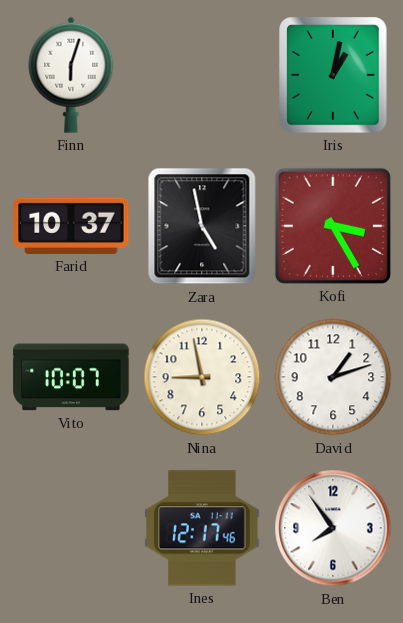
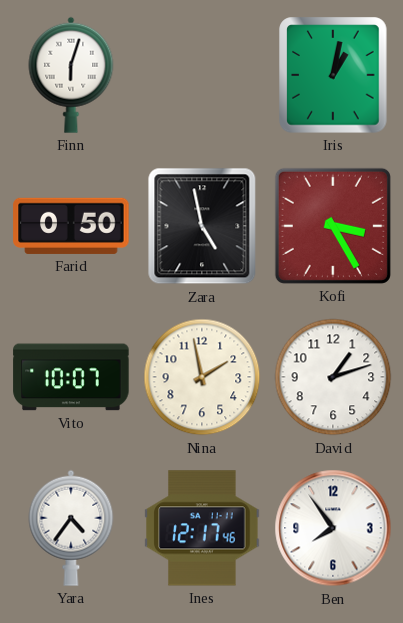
Farid: 10:37 -> 0:50 (71, 226)
Nina: 8:58 -> 1:58 (202, 377)
Yara: none -> 4:36 (71, 528)
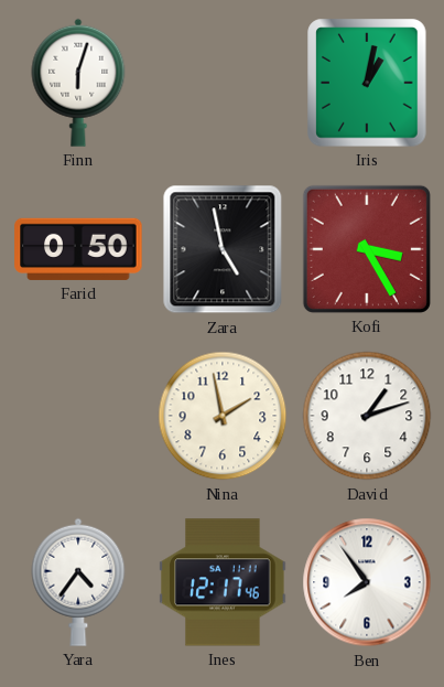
Vito: 10:07 -> none (71, 377)
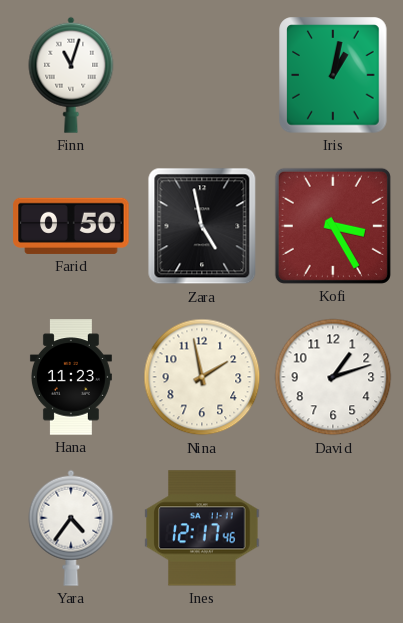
Finn: 6:03 -> 11:03 (71, 75)
Hana: none -> 11:23 (71, 377)
Ben: 7:54 -> none (367, 582)
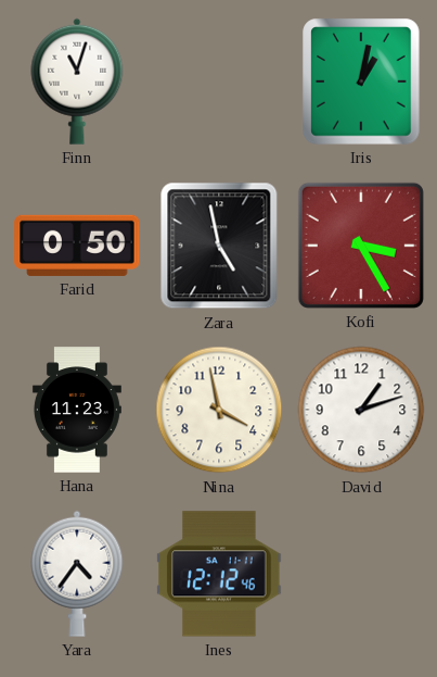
Nina: 1:58 -> 3:58 (219, 410)
Ines: 12:17 -> 12:12 (219, 574)
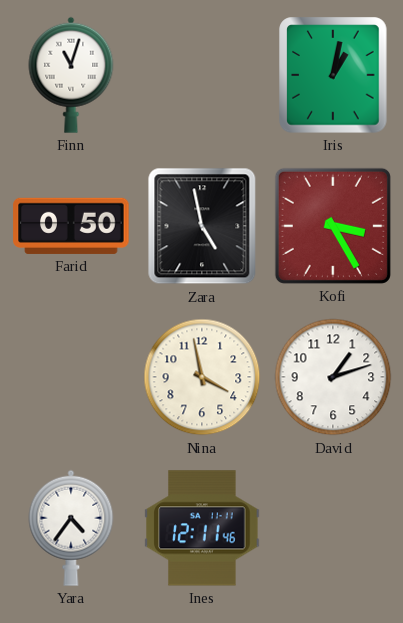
Hana: 11:23 -> none (77, 410)
Ines: 12:12 -> 12:11 (202, 528)
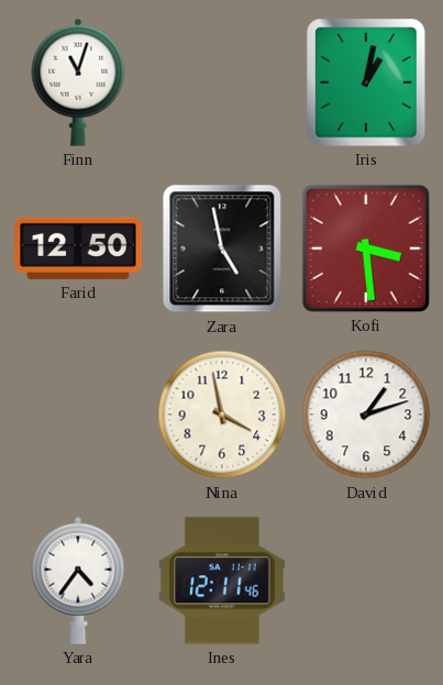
Farid: 0:50 -> 12:50 (78, 248)
Kofi: 3:25 -> 3:29 (366, 248)
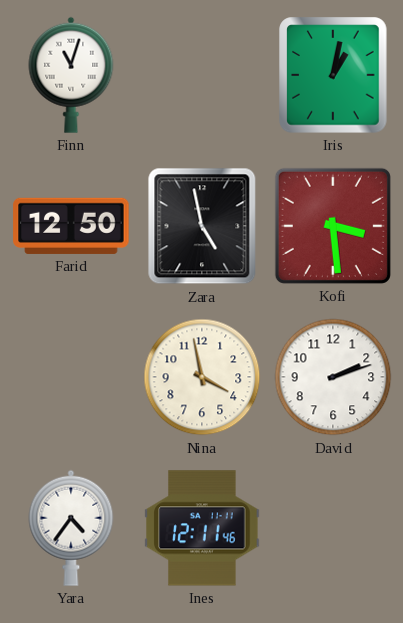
David: 1:12 -> 2:12 (333, 377)
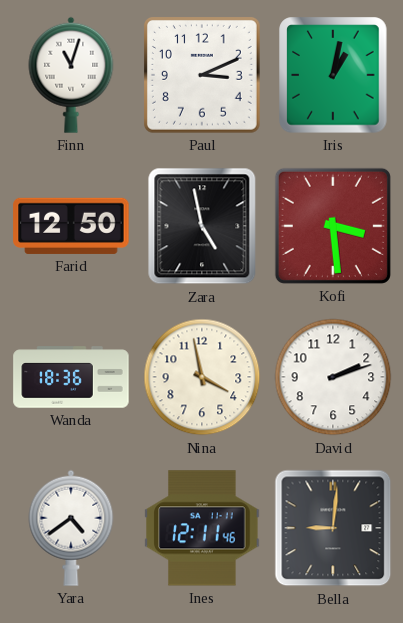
Paul: none -> 3:11 (202, 75)
Wanda: none -> 18:36 (71, 377)
Yara: 4:36 -> 4:39 (71, 528)
Bella: none -> 9:01 (333, 528)
